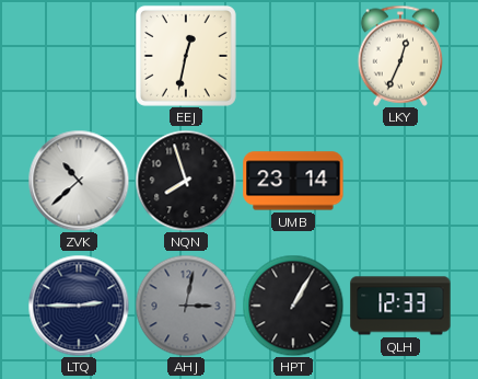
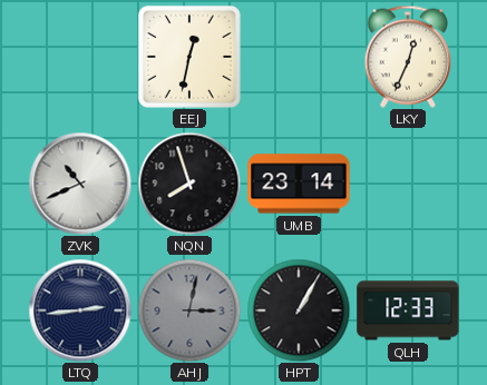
ZVK: 10:38 -> 10:41 (80, 184)
LTQ: 2:45 -> 2:44 (80, 310)
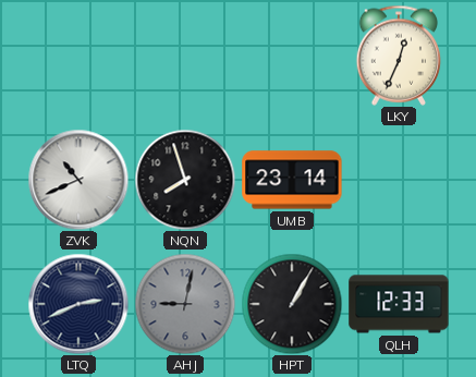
EEJ: 12:32 -> none (189, 57)
LTQ: 2:44 -> 2:41 (78, 304)
AHJ: 3:02 -> 9:02 (185, 304)
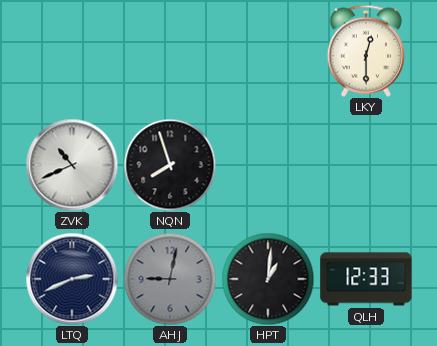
LKY: 12:34 -> 12:30 (366, 51)
UMB: 23:14 -> none (292, 180)
HPT: 1:05 -> 1:01 (268, 279)
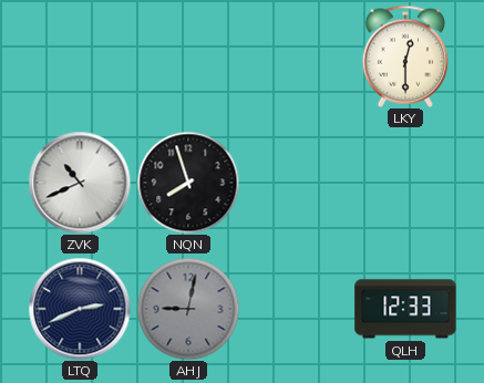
HPT: 1:01 -> none (268, 279)
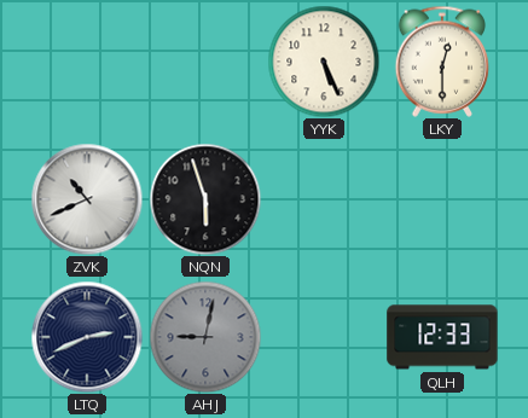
YYK: none -> 5:26 (324, 62)
NQN: 7:57 -> 5:57 (205, 199)
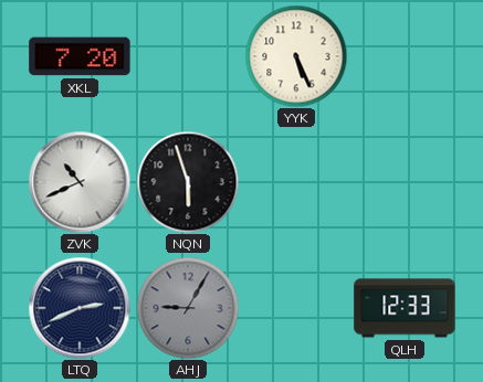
XKL: none -> 7:20 (80, 56)
LKY: 12:30 -> none (442, 62)
AHJ: 9:02 -> 9:05 (188, 308)
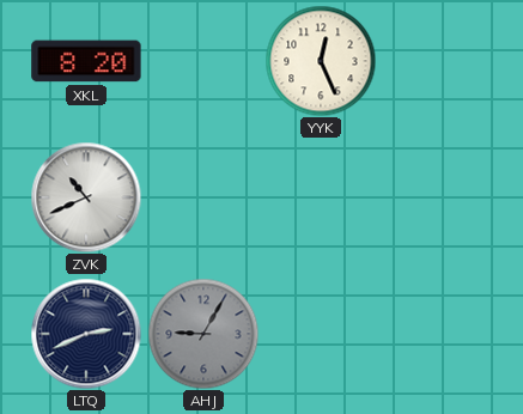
XKL: 7:20 -> 8:20 (86, 61)
YYK: 5:26 -> 12:26 (321, 61)
NQN: 5:57 -> none (188, 182)
QLH: 12:33 -> none (405, 308)
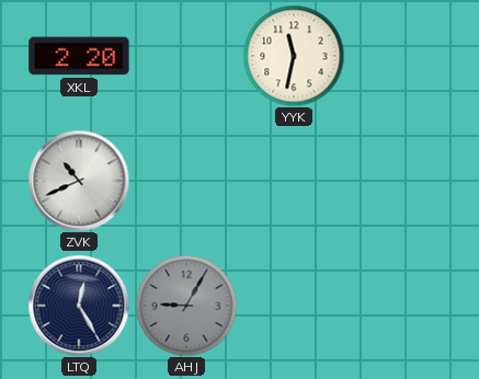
XKL: 8:20 -> 2:20 (79, 56)
YYK: 12:26 -> 11:32 (294, 56)
LTQ: 2:41 -> 12:25 (79, 306)
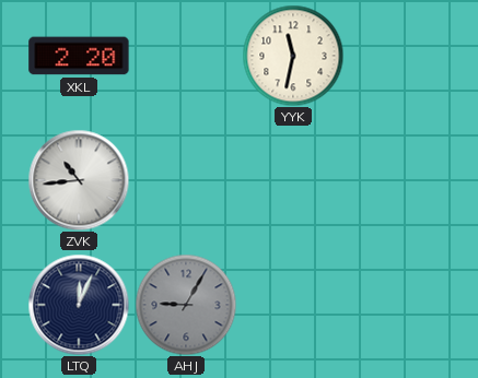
ZVK: 10:41 -> 10:44 (79, 180)
LTQ: 12:25 -> 12:04 (79, 305)
